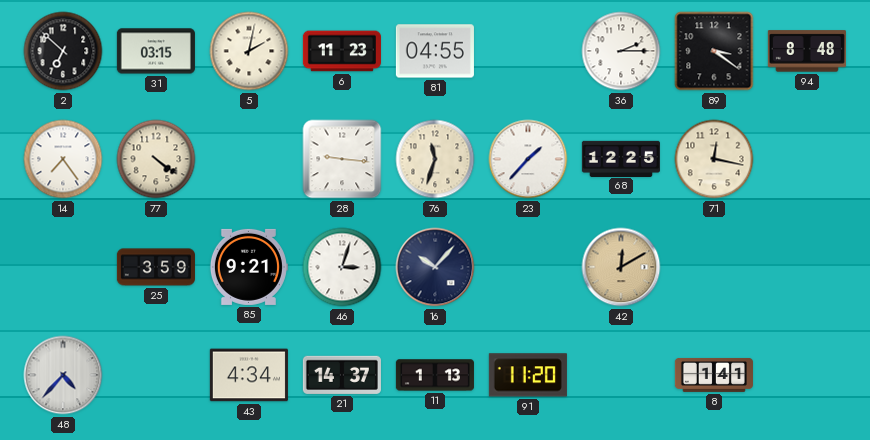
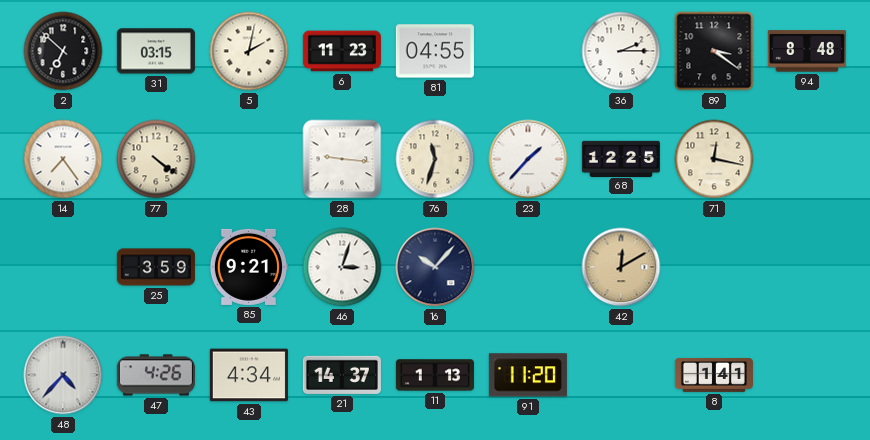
47: none -> 4:26 (156, 375)
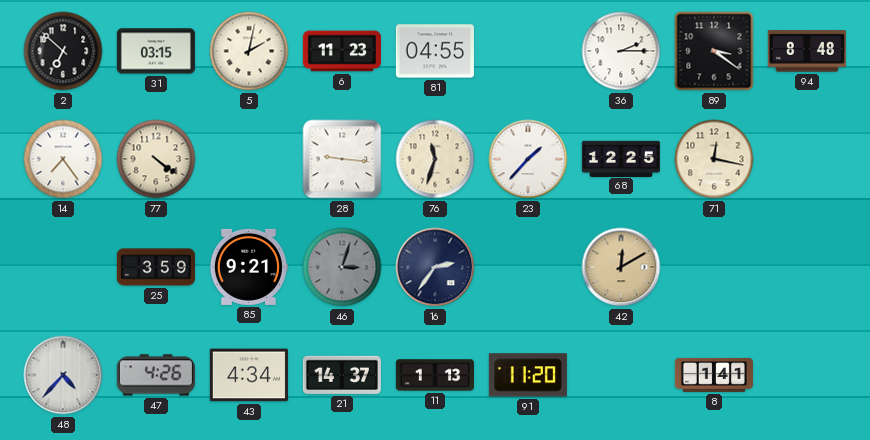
46 dial: white -> grey (342, 267)
16: 10:07 -> 2:36 (435, 267)
